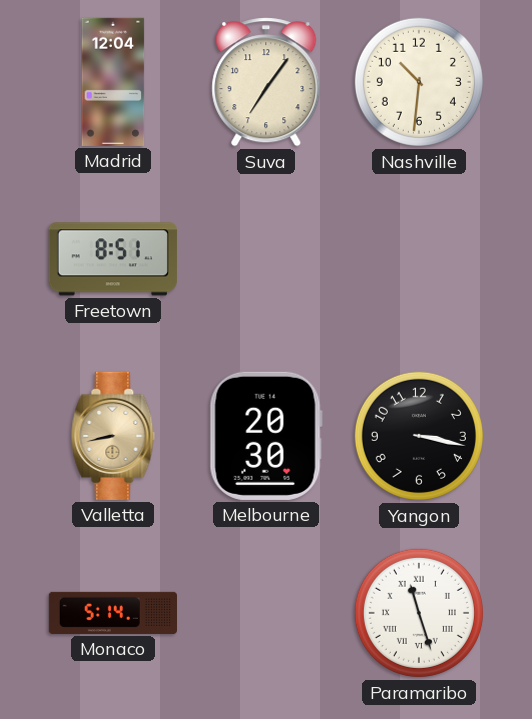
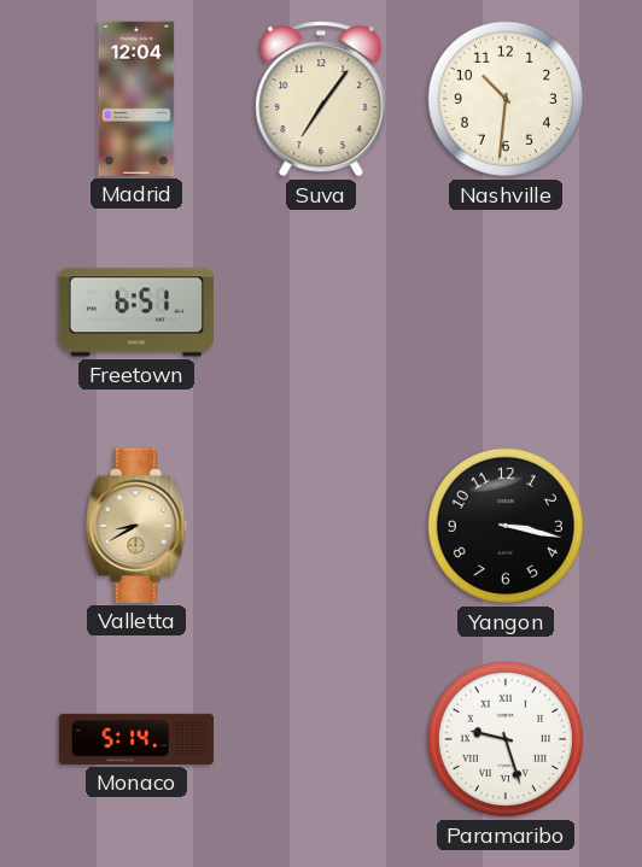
Freetown: 8:51 -> 6:51 (136, 312)
Valletta: 8:43 -> 8:40 (136, 526)
Melbourne: 20:30 -> none (266, 436)
Paramaribo: 11:27 -> 9:27 (506, 739)
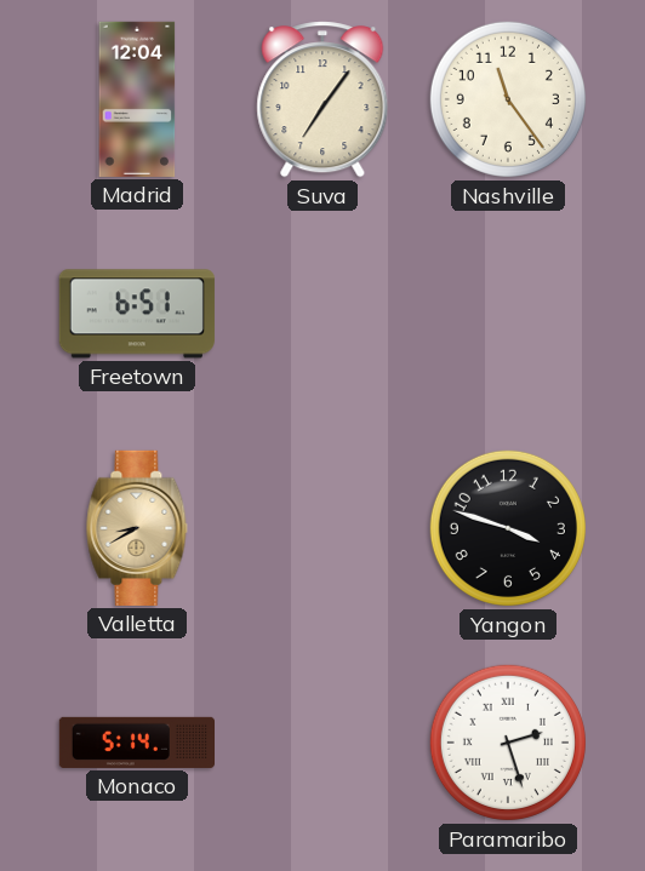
Nashville: 10:31 -> 11:24 (508, 99)
Yangon: 3:17 -> 3:48 (508, 528)
Paramaribo: 9:27 -> 2:27 (508, 743)
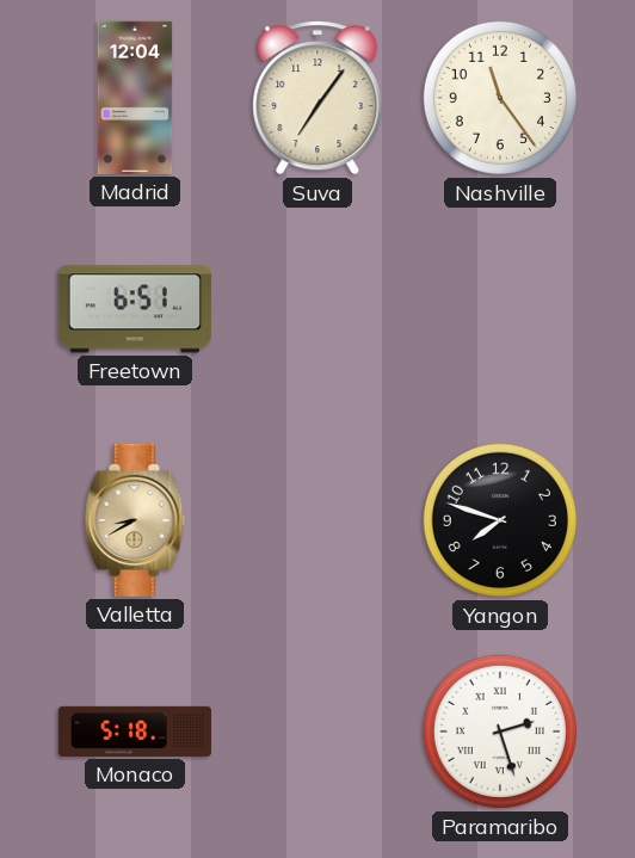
Yangon: 3:48 -> 7:48 (500, 520)
Monaco: 5:14 -> 5:18 (134, 732)
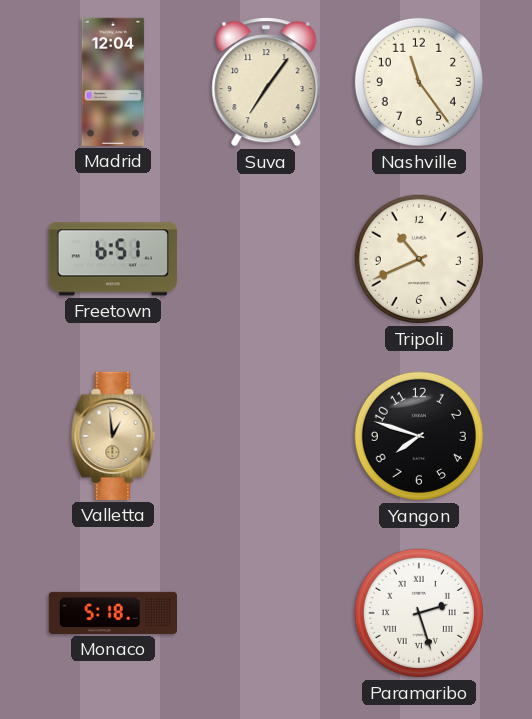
Tripoli: none -> 10:41 (419, 259)
Valletta: 8:40 -> 12:59 (113, 436)
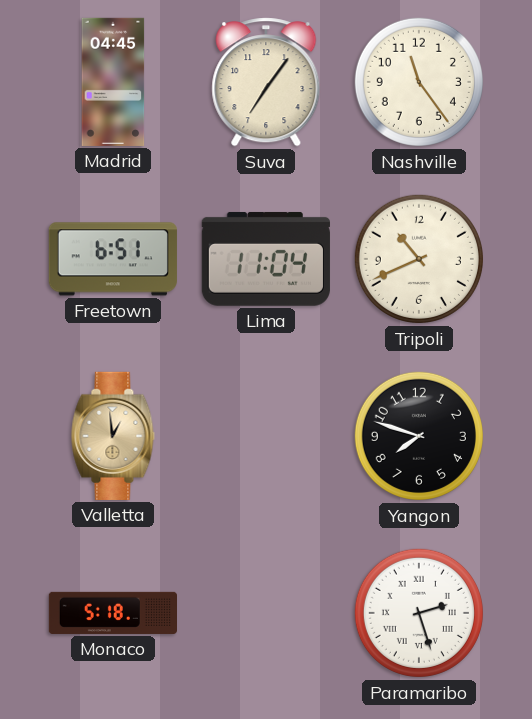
Madrid: 12:04 -> 04:45 (113, 82)
Lima: none -> 11:04 (266, 259)
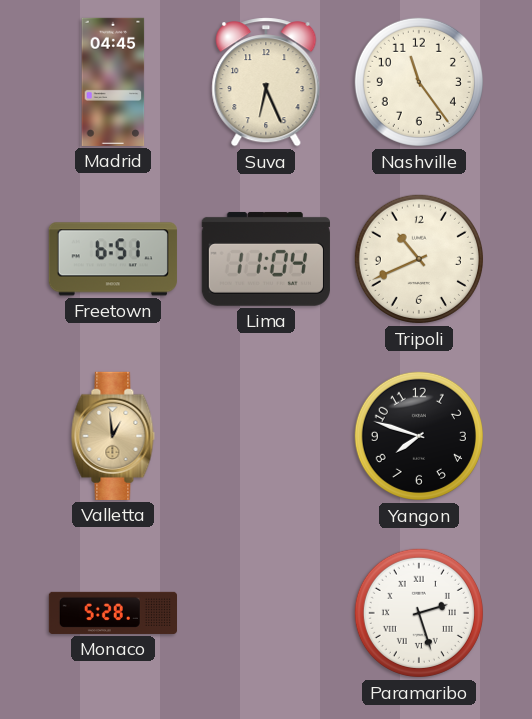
Suva: 7:06 -> 6:26 (266, 82)
Monaco: 5:18 -> 5:28 (112, 613)
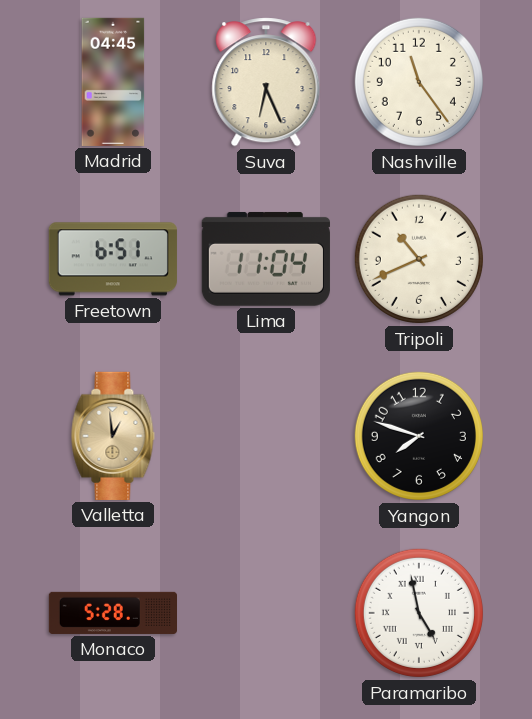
Paramaribo: 2:27 -> 4:58 (419, 613)
